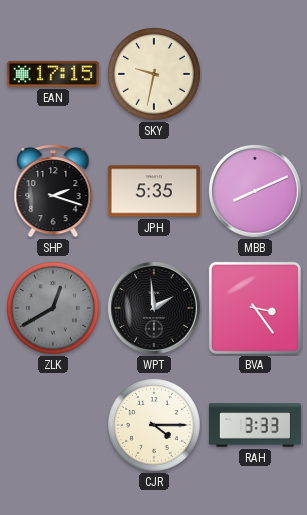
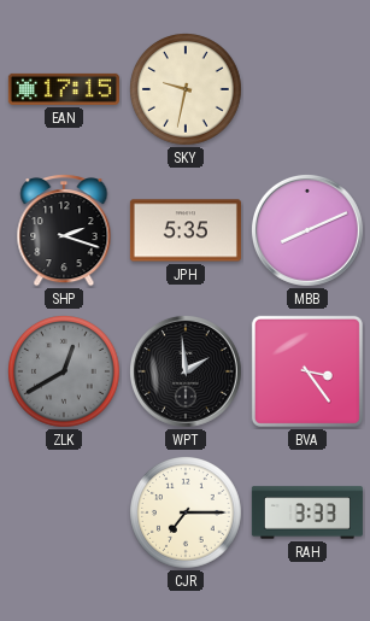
CJR: 4:15 -> 7:15 (187, 514)
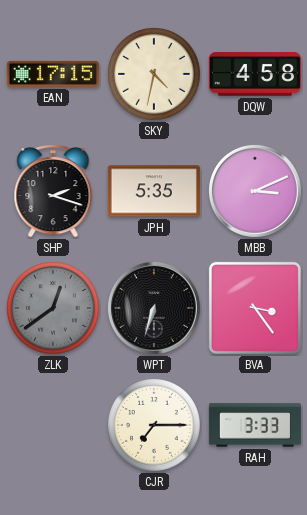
SKY: 9:32 -> 4:32 (155, 75)
DQW: none -> 4:58 (255, 74)
MBB: 8:11 -> 3:11 (255, 191)
ZLK: 12:40 -> 12:39 (54, 309)
WPT: 1:59 -> 6:33 (154, 308)
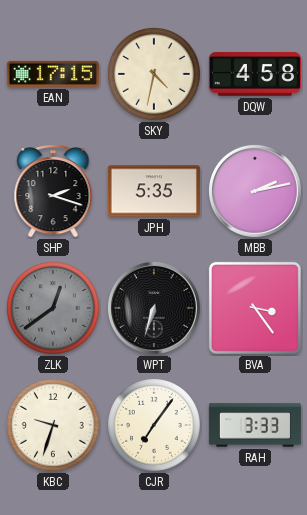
MBB: 3:11 -> 2:13 (255, 191)
KBC: none -> 9:33 (54, 426)
CJR: 7:15 -> 7:06 (155, 426)
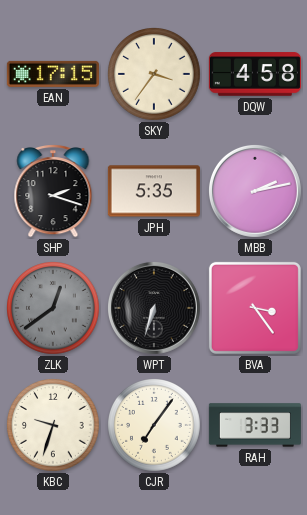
SKY: 4:32 -> 3:36 (155, 75)
